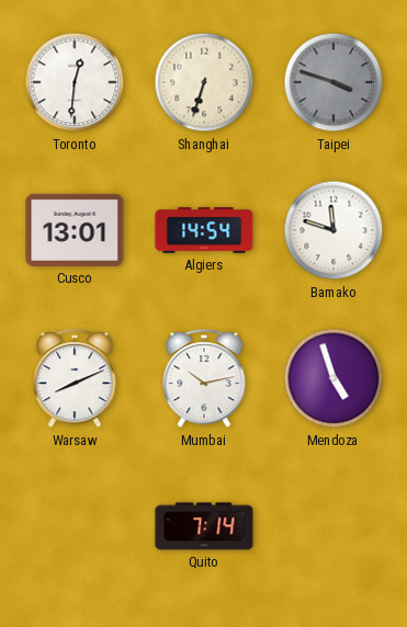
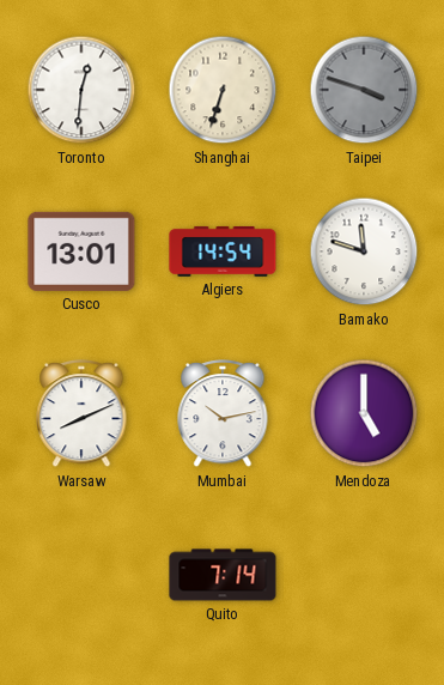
Mendoza: 4:57 -> 5:00 (364, 413)
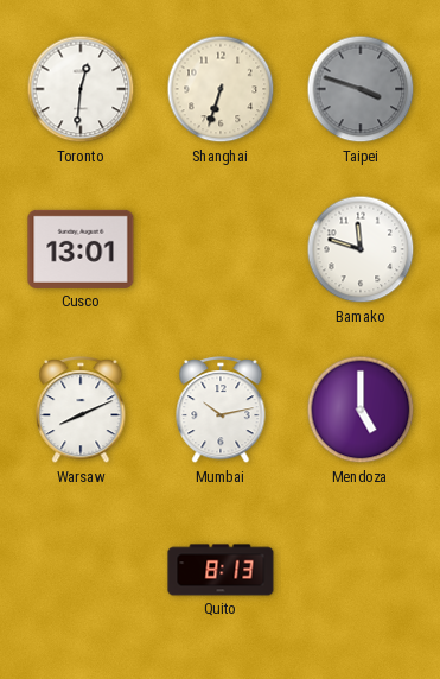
Algiers: 14:54 -> none (223, 251)
Quito: 7:14 -> 8:13 (221, 570)
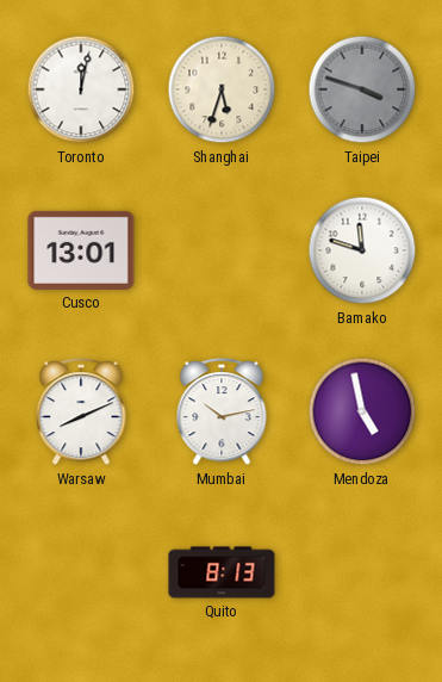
Toronto: 12:31 -> 12:02 (81, 89)
Shanghai: 6:33 -> 5:33 (222, 89)
Mendoza: 5:00 -> 4:58 (362, 411)
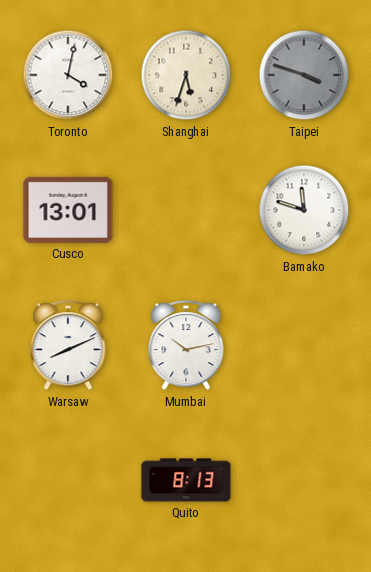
Toronto: 12:02 -> 4:02 (68, 75)
Mendoza: 4:58 -> none (362, 411)
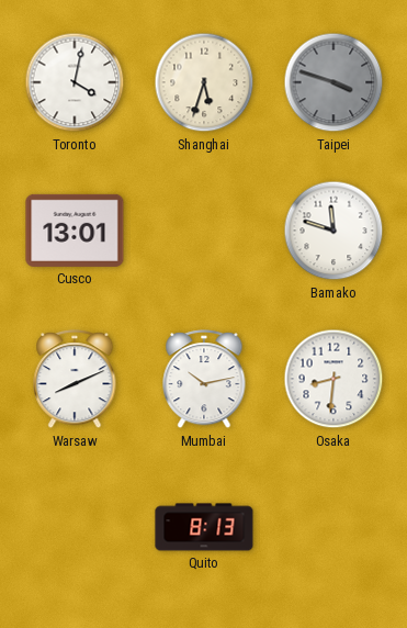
Osaka: none -> 8:31 (333, 379)
